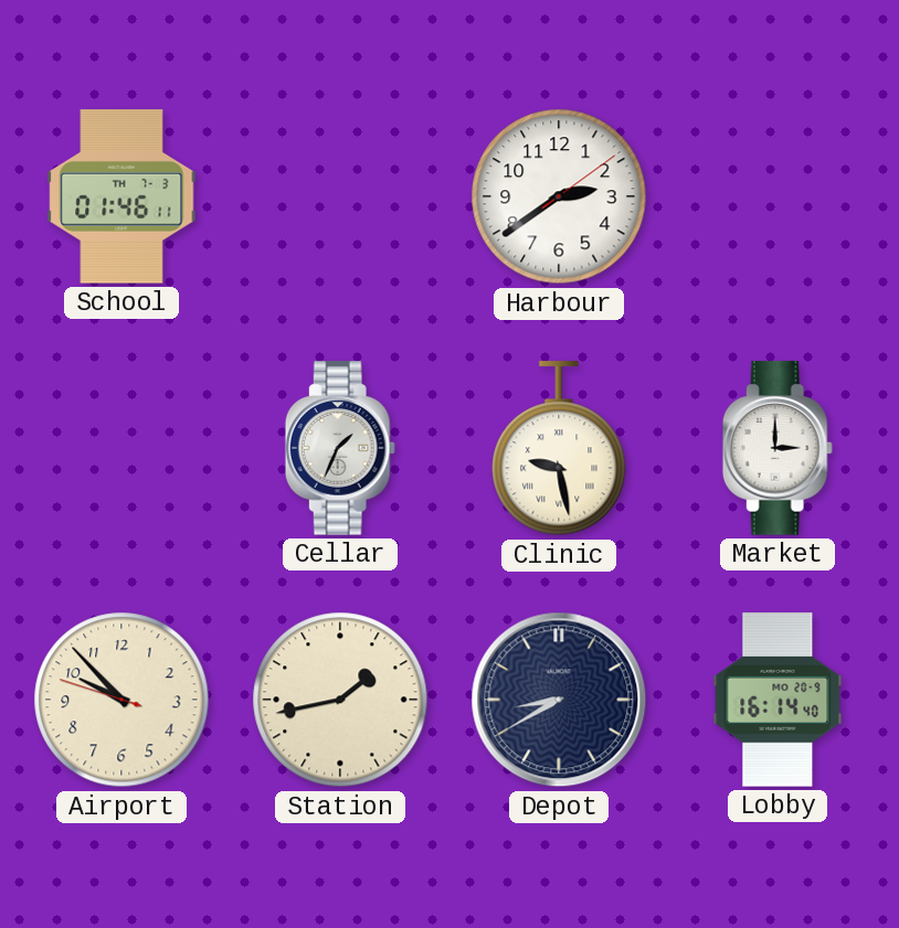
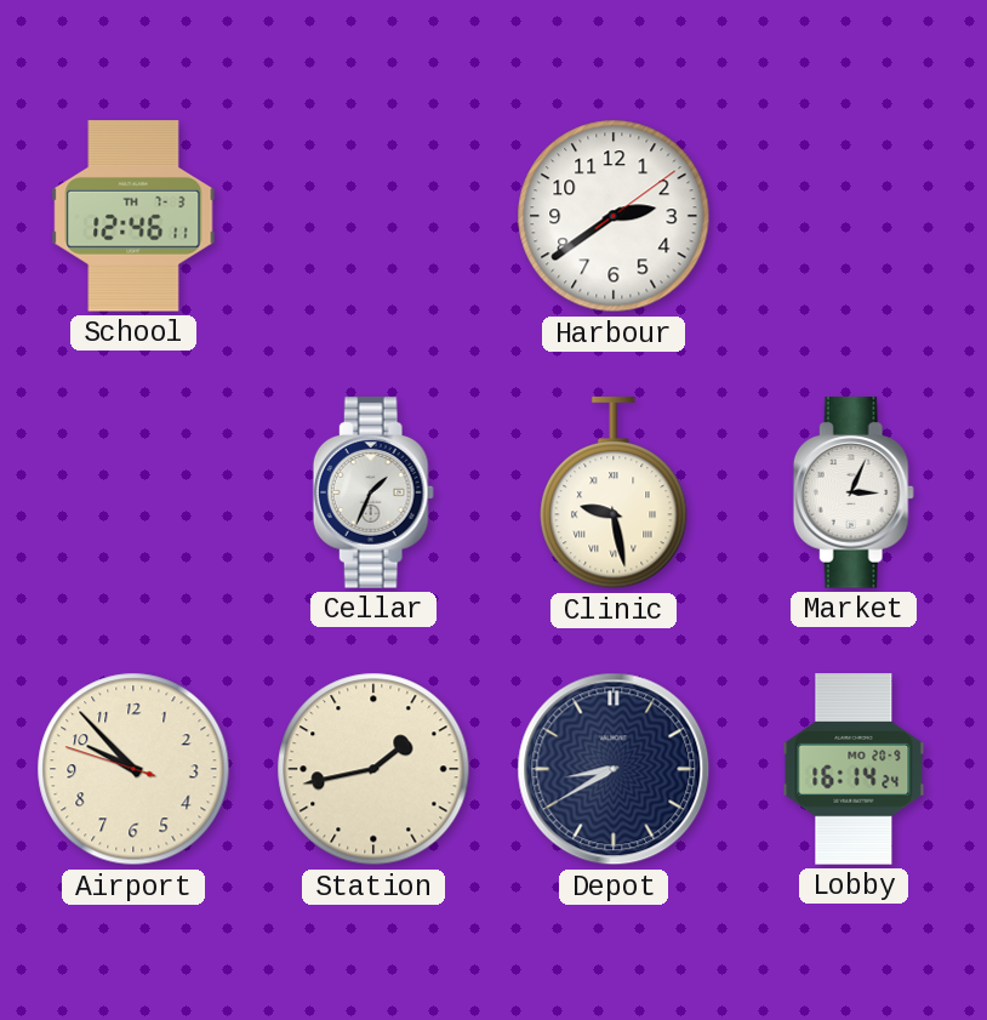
School: 01:46 -> 12:46 (133, 216)
Market: 3:00 -> 3:04 (854, 492)
Lobby: 16:14:40 -> 16:14:24 (854, 769)
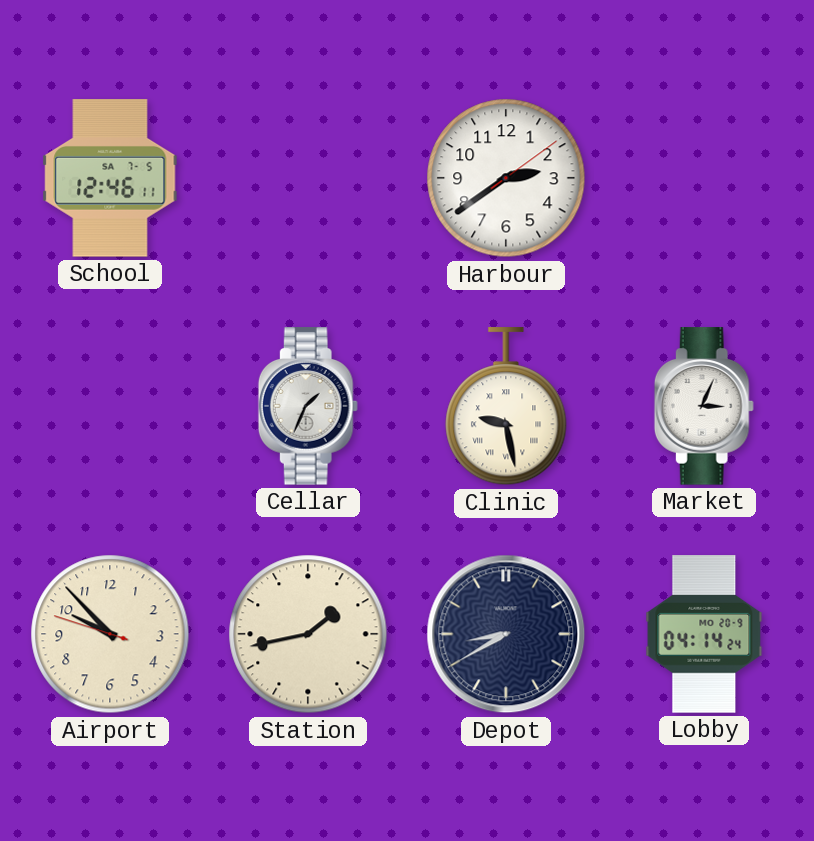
School date: TH 7-3 -> SA 7-5 (110, 178)
Lobby: 16:14 -> 04:14 (704, 634)
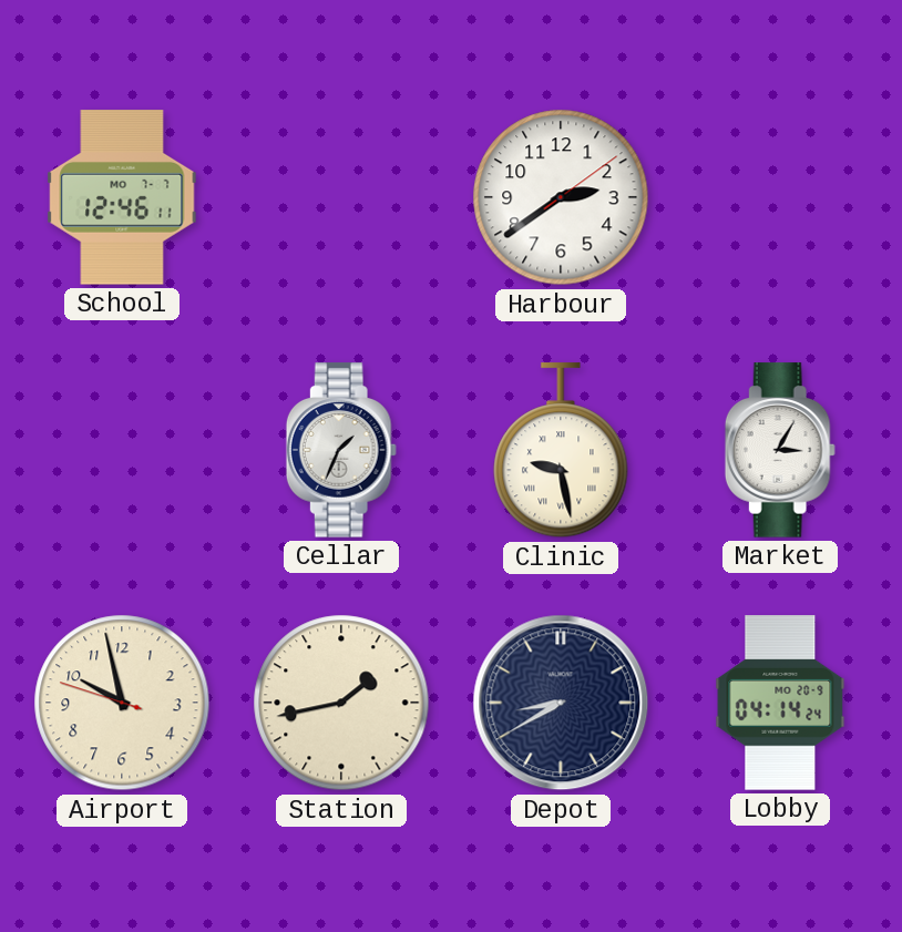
School date: SA 7-5 -> MO 7-7 (122, 197)
Market: 3:04 -> 3:05 (780, 450)
Airport: 9:52 -> 9:57 (122, 703)
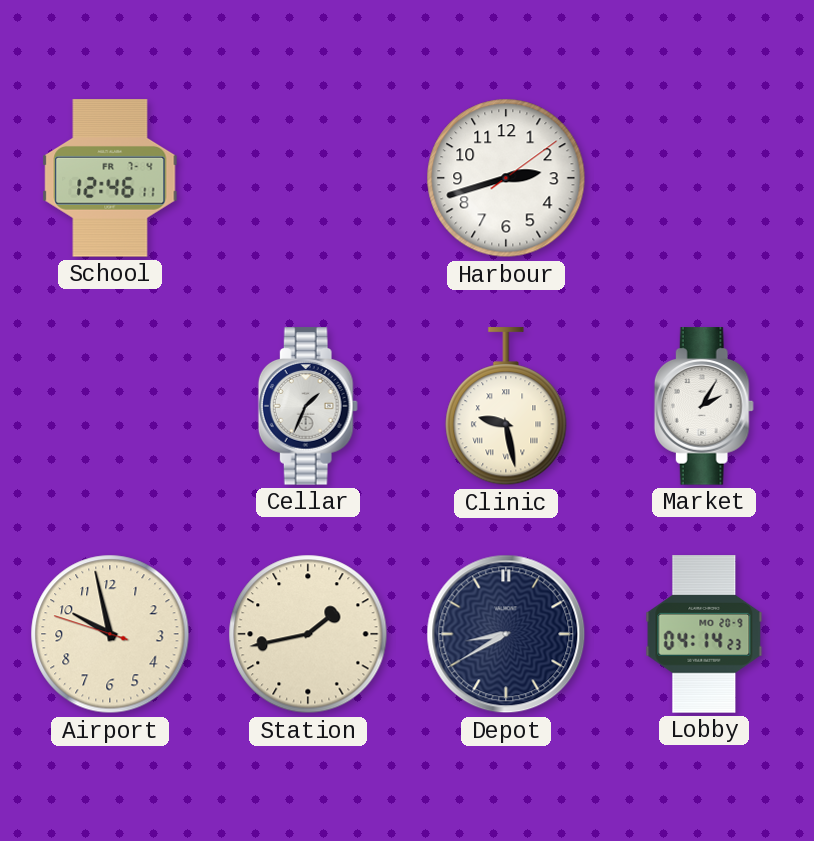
School date: MO 7-7 -> FR 7-4 (110, 178)
Harbour: 2:39 -> 2:42 (506, 178)
Market: 3:05 -> 2:05 (704, 406)
Lobby: 04:14:24 -> 04:14:23 (704, 634)
